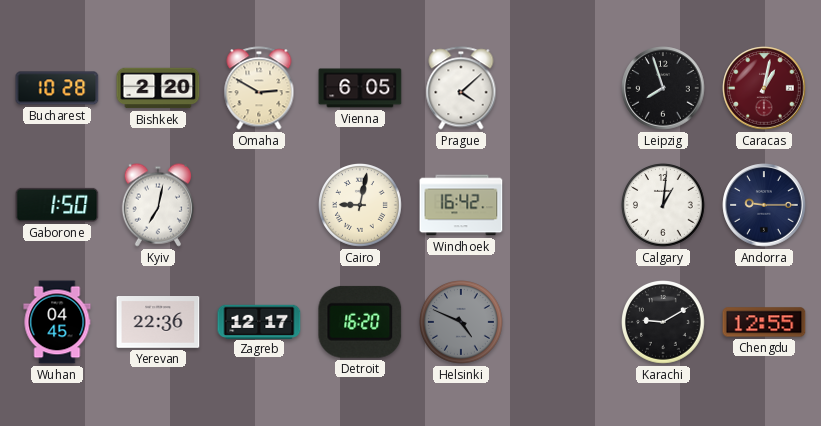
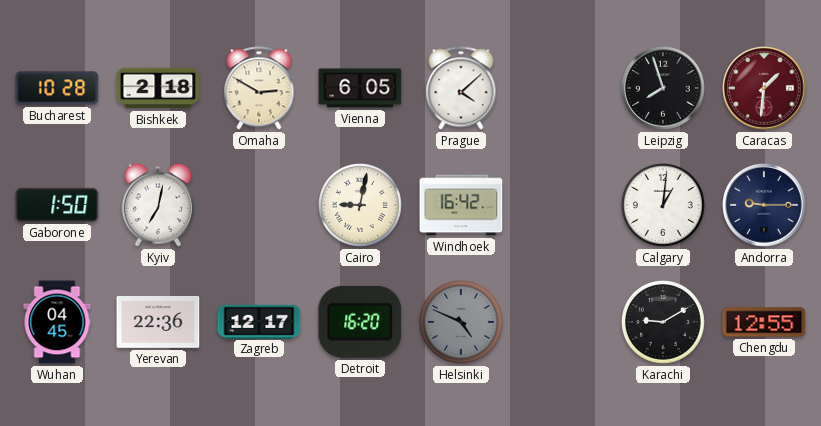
Bishkek: 2:20 -> 2:18 (158, 88)
Caracas: 1:02 -> 1:31 (764, 88)
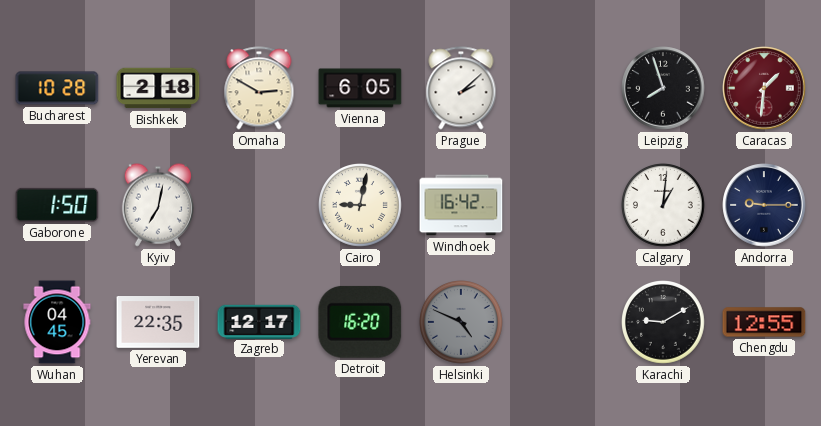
Prague: 4:08 -> 2:08 (461, 88)
Yerevan: 22:36 -> 22:35 (158, 323)
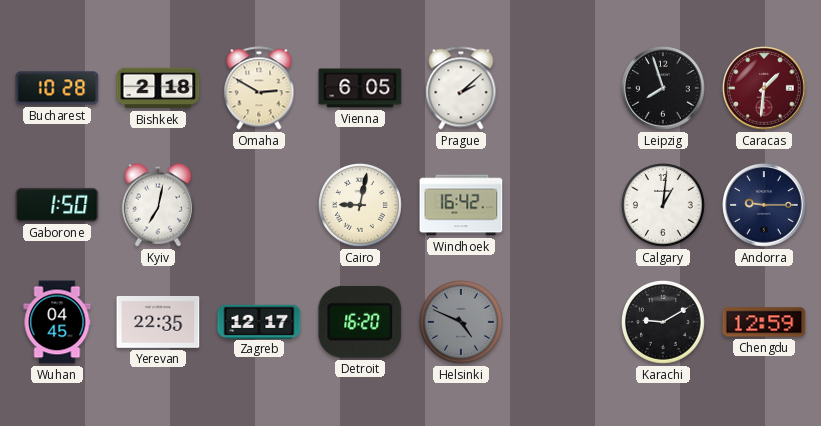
Chengdu: 12:55 -> 12:59 (764, 322)
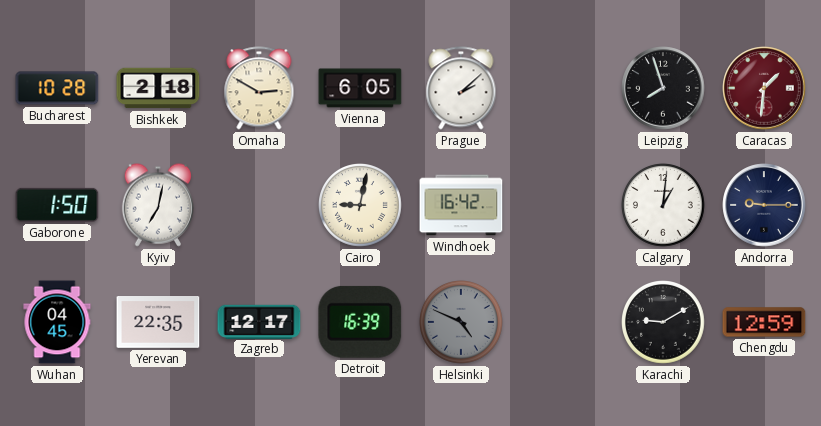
Detroit: 16:20 -> 16:39 (360, 322)
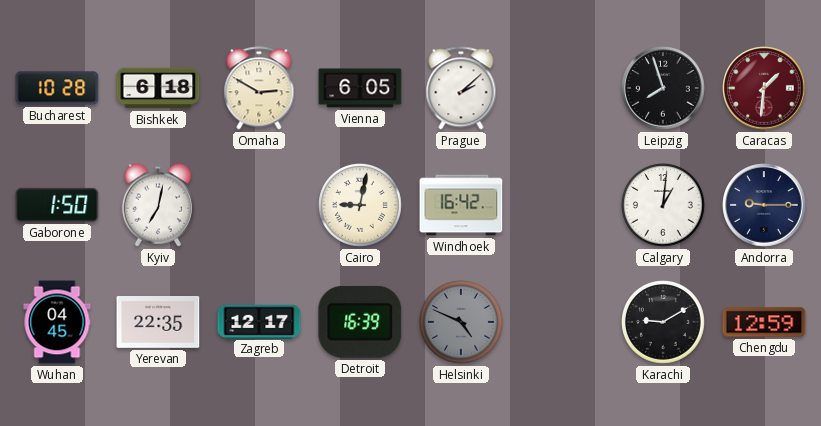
Bishkek: 2:18 -> 6:18 (158, 88)
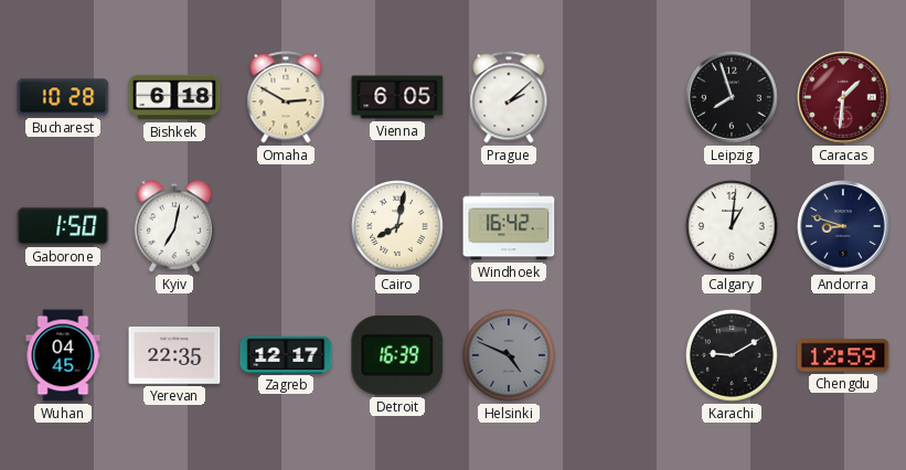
Cairo: 9:02 -> 8:02 (398, 227)
Andorra: 9:15 -> 8:48 (843, 226)
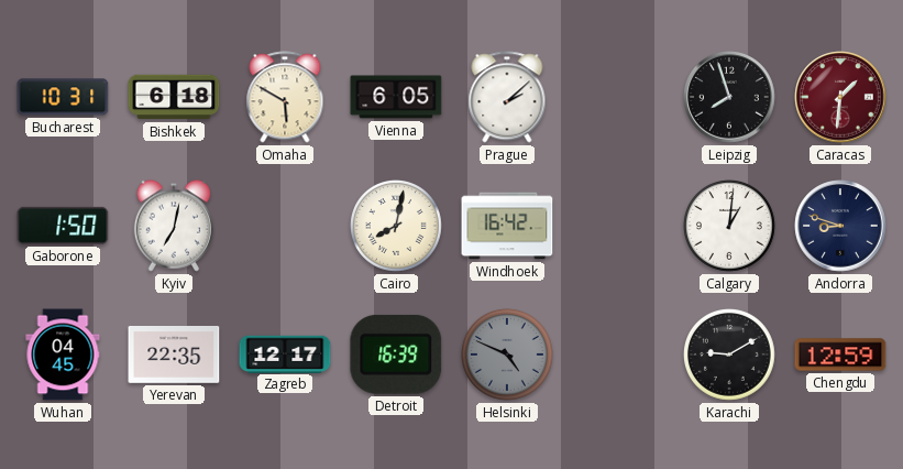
Bucharest: 10:28 -> 10:31 (63, 97)
Omaha: 2:50 -> 5:50 (285, 97)
